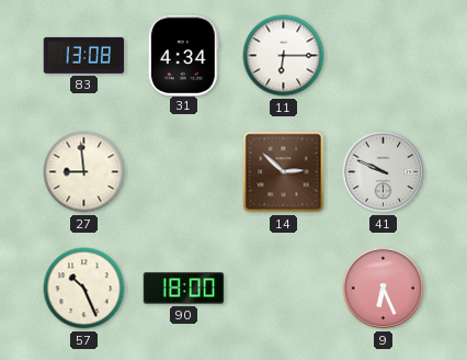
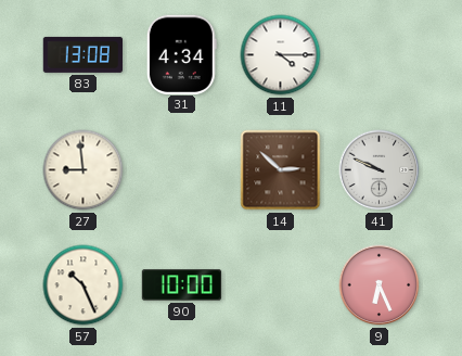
11: 6:15 -> 4:15 (281, 55)
90: 18:00 -> 10:00 (182, 285)
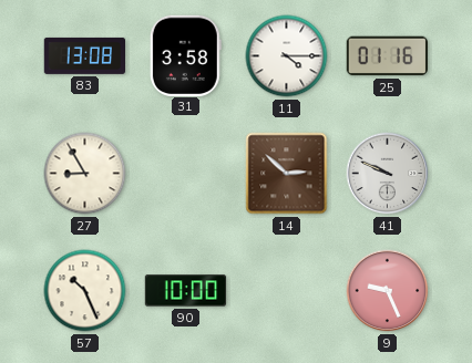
31: 4:34 -> 3:58 (185, 55)
25: none -> 01:16 (387, 56)
27: 8:59 -> 8:55 (85, 174)
9: 6:26 -> 9:26 (388, 291)
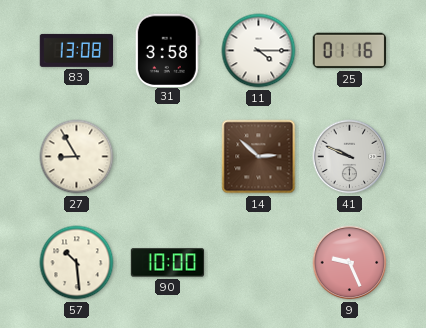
57: 10:26 -> 10:29 (77, 263)
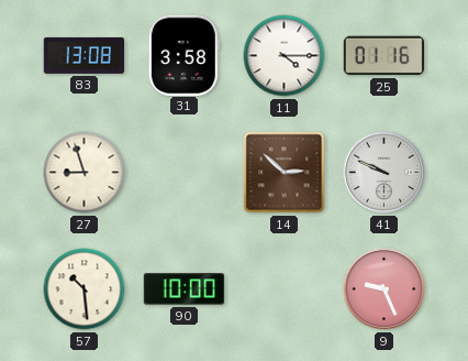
27: 8:55 -> 8:57 (85, 173)
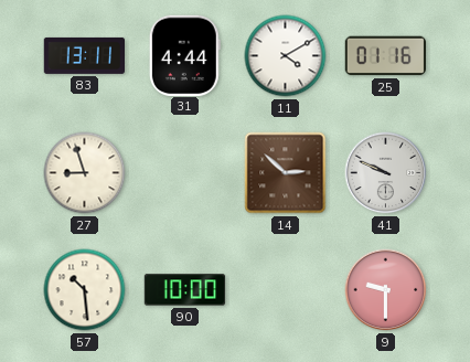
83: 13:08 -> 13:11 (84, 55)
31: 3:58 -> 4:44 (184, 55)
11: 4:15 -> 4:10 (286, 56)
9: 9:26 -> 9:30 (386, 290)
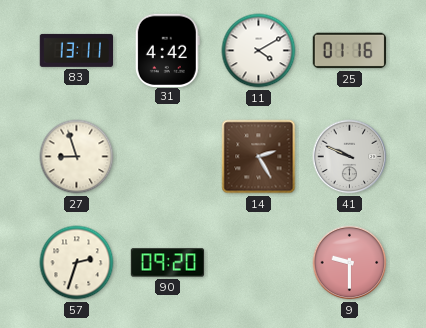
31: 4:44 -> 4:42 (167, 50)
14: 2:52 -> 2:25 (259, 157)
57: 10:29 -> 2:33 (77, 263)
90: 10:00 -> 09:20 (168, 263)
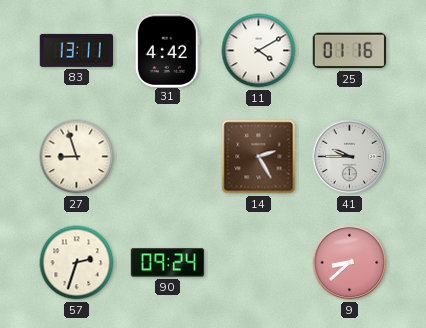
41: 9:49 -> 9:45 (350, 157)
90: 09:20 -> 09:24 (168, 263)
9: 9:30 -> 8:38 (350, 263)
